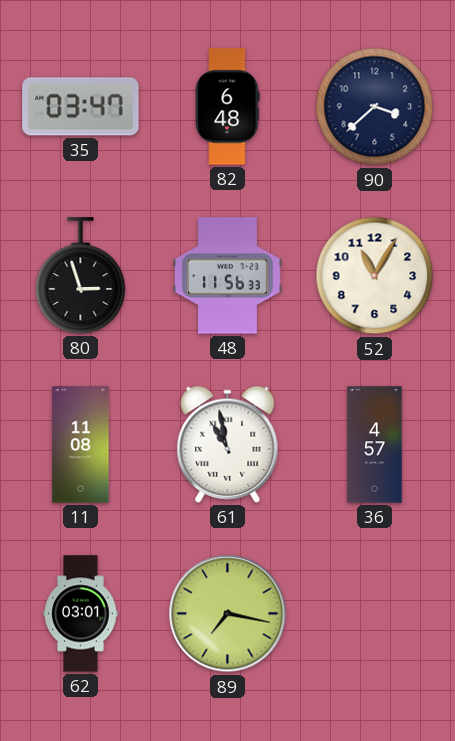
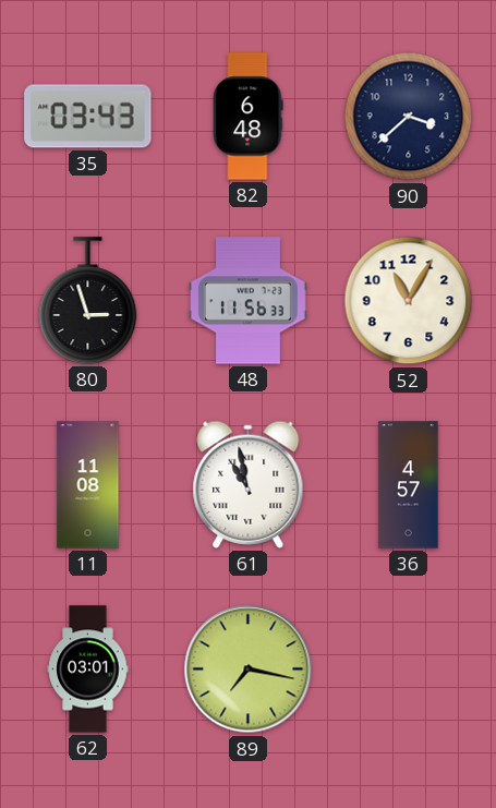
35: 03:47 -> 03:43 (88, 117)
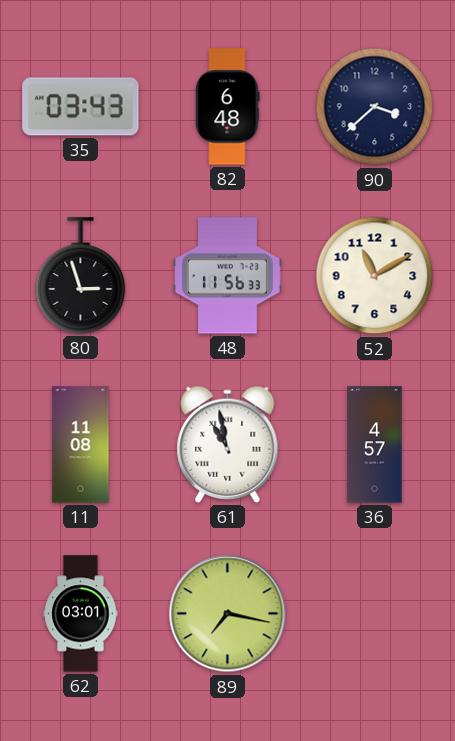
52: 11:05 -> 11:10 (375, 276)
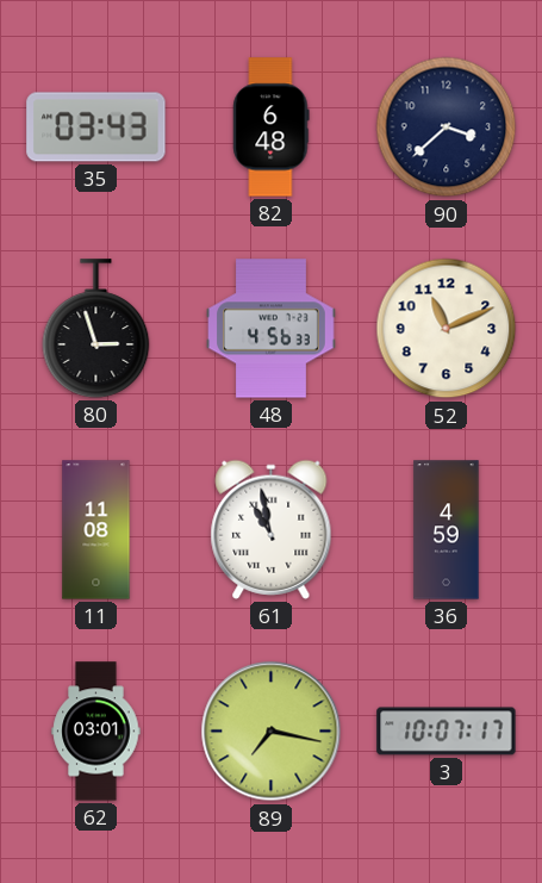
48: 11:56 -> 4:56 (272, 329)
52: 11:10 -> 11:11 (447, 329)
36: 4:57 -> 4:59 (447, 530)
3: none -> 10:07 (447, 732)
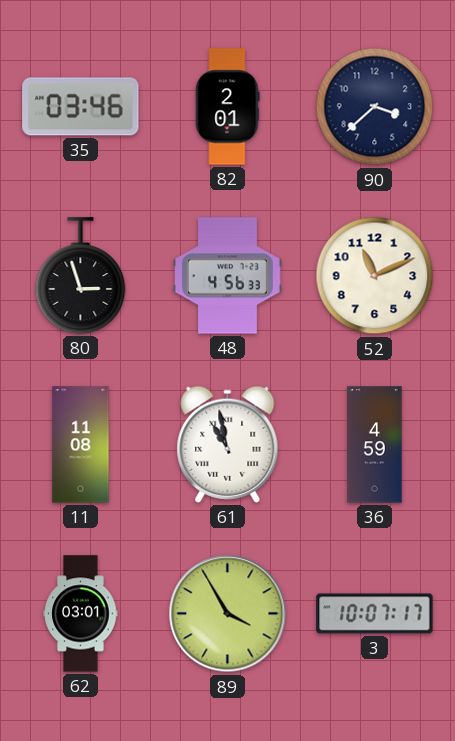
35: 03:43 -> 03:46 (81, 107)
82: 6:48 -> 2:01 (228, 107)
89: 7:17 -> 3:55 (228, 614)
